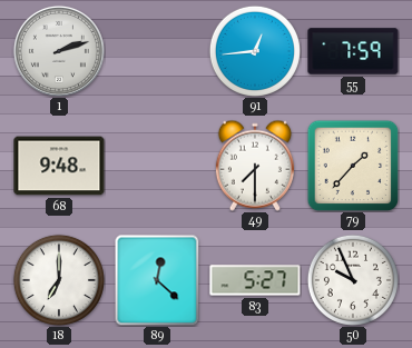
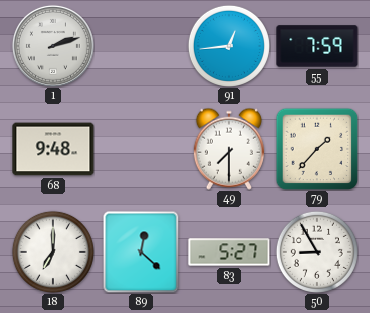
50: 9:56 -> 8:55 (317, 252)
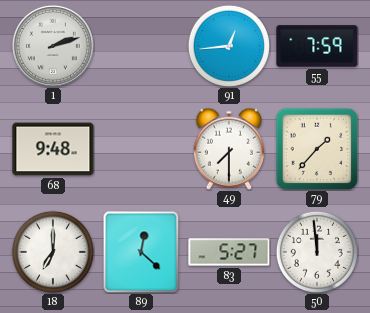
50: 8:55 -> 11:59 (317, 252)
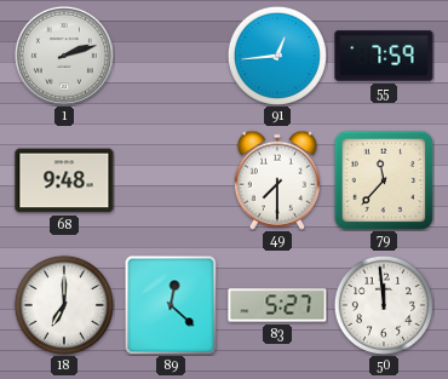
79: 1:37 -> 11:37 (384, 180)
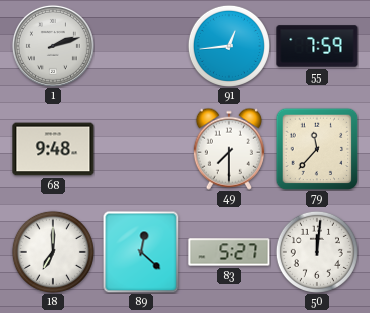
50: 11:59 -> 12:01 (317, 252)
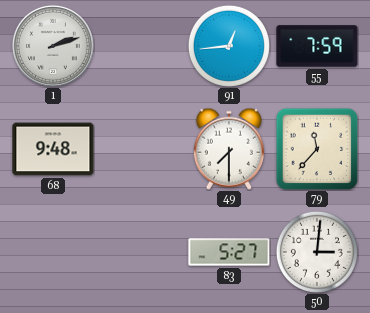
18: 7:00 -> none (53, 252)
89: 12:22 -> none (141, 252)
50: 12:01 -> 3:01 (317, 252)
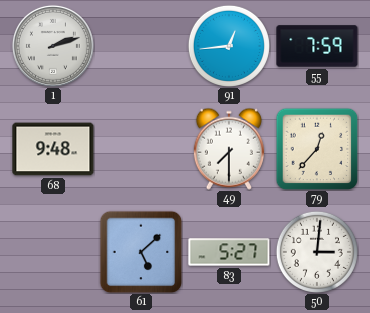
79: 11:37 -> 12:37 (317, 149)
61: none -> 5:08 (141, 252)
